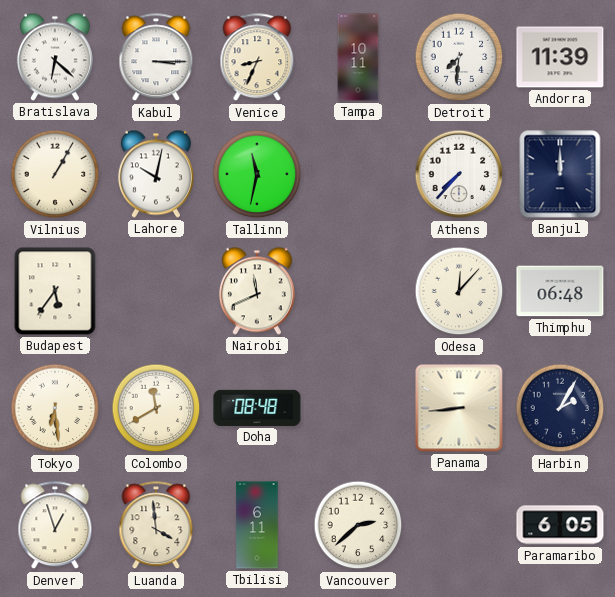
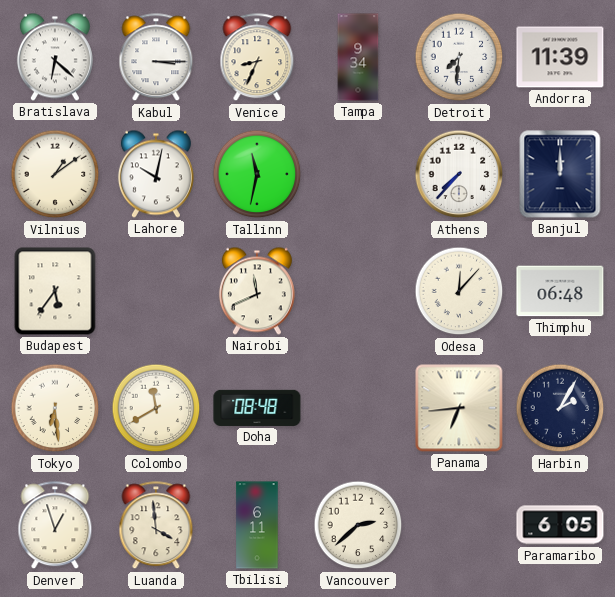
Tampa: 10:11 -> 9:34 (358, 57)
Vilnius: 1:05 -> 1:09 (55, 174)
Panama: 8:44 -> 6:44 (459, 408)
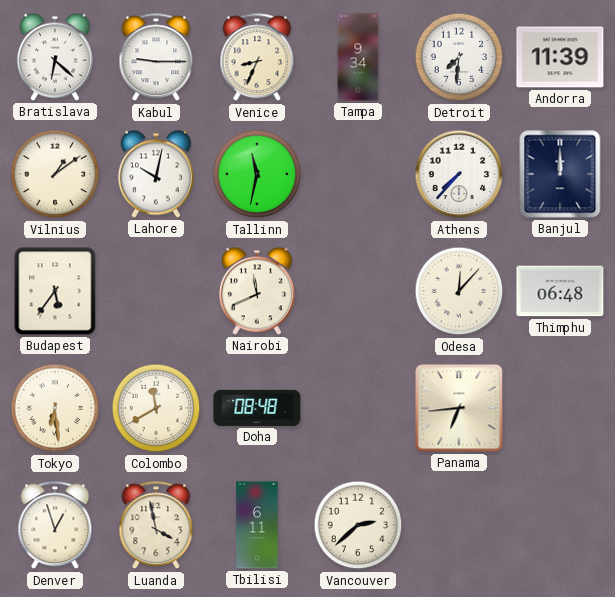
Kabul: 3:15 -> 9:15 (156, 58)
Harbin: 2:05 -> none (560, 408)
Luanda: 3:59 -> 3:58 (156, 526)
Paramaribo: 6:05 -> none (560, 525)
